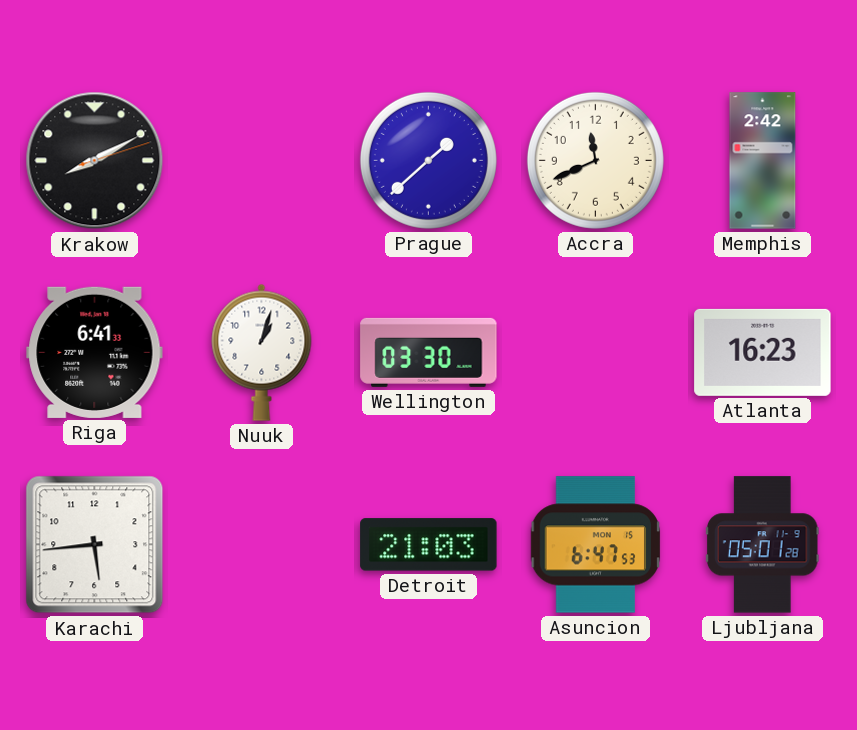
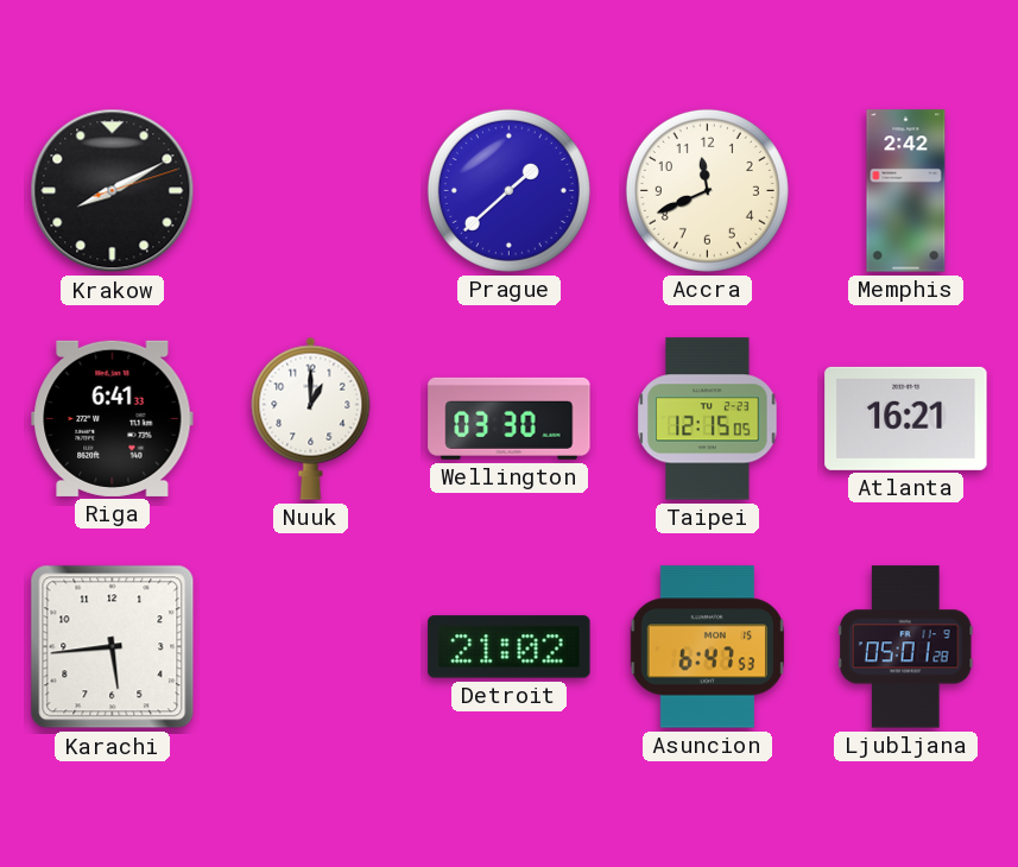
Nuuk: 1:03 -> 1:00 (311, 418)
Taipei: none -> 12:15 (708, 419)
Atlanta: 16:23 -> 16:21 (906, 418)
Detroit: 21:03 -> 21:02 (510, 647)
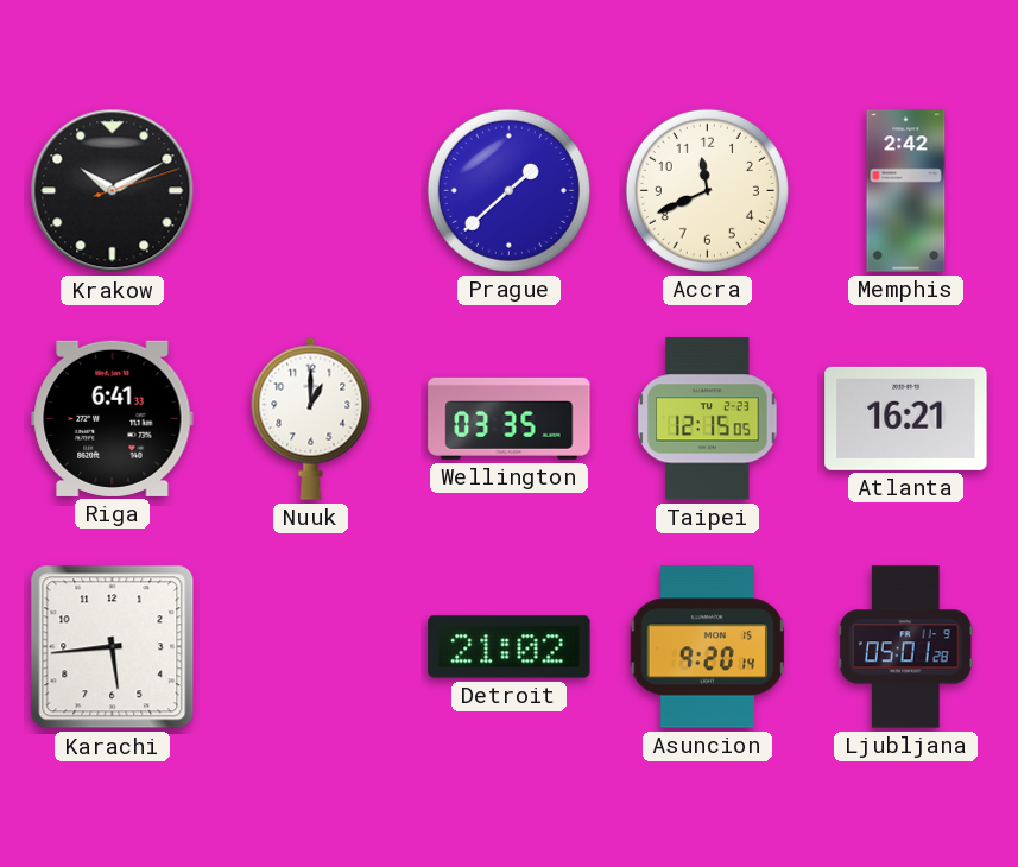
Krakow: 8:10 -> 10:10 (113, 191)
Wellington: 03:30 -> 03:35 (510, 418)
Asuncion: 6:47 -> 9:20 (708, 647)
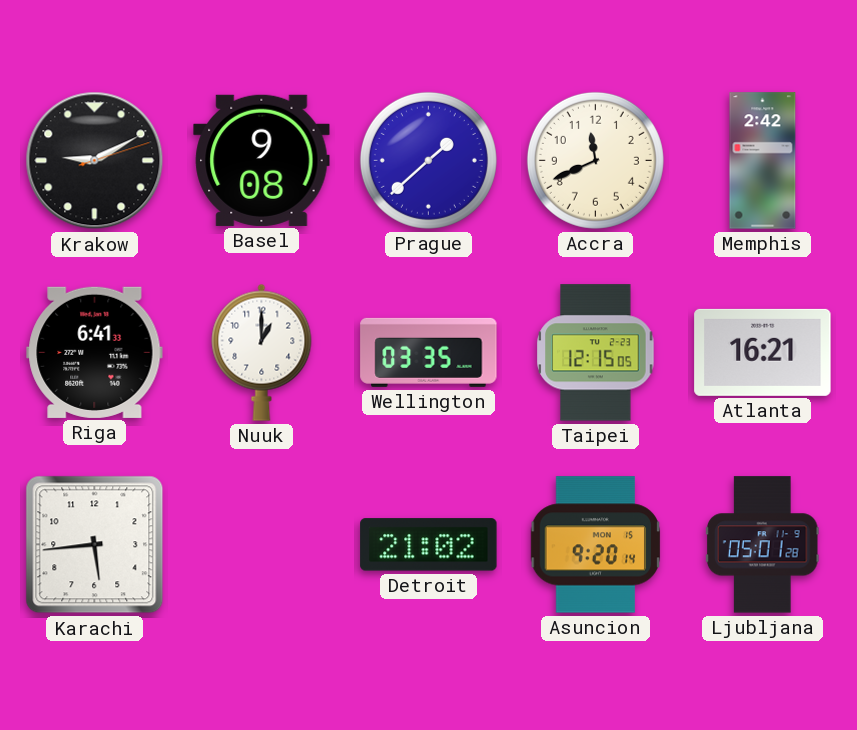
Krakow: 10:10 -> 9:10 (95, 161)
Basel: none -> 9:08 (262, 160)
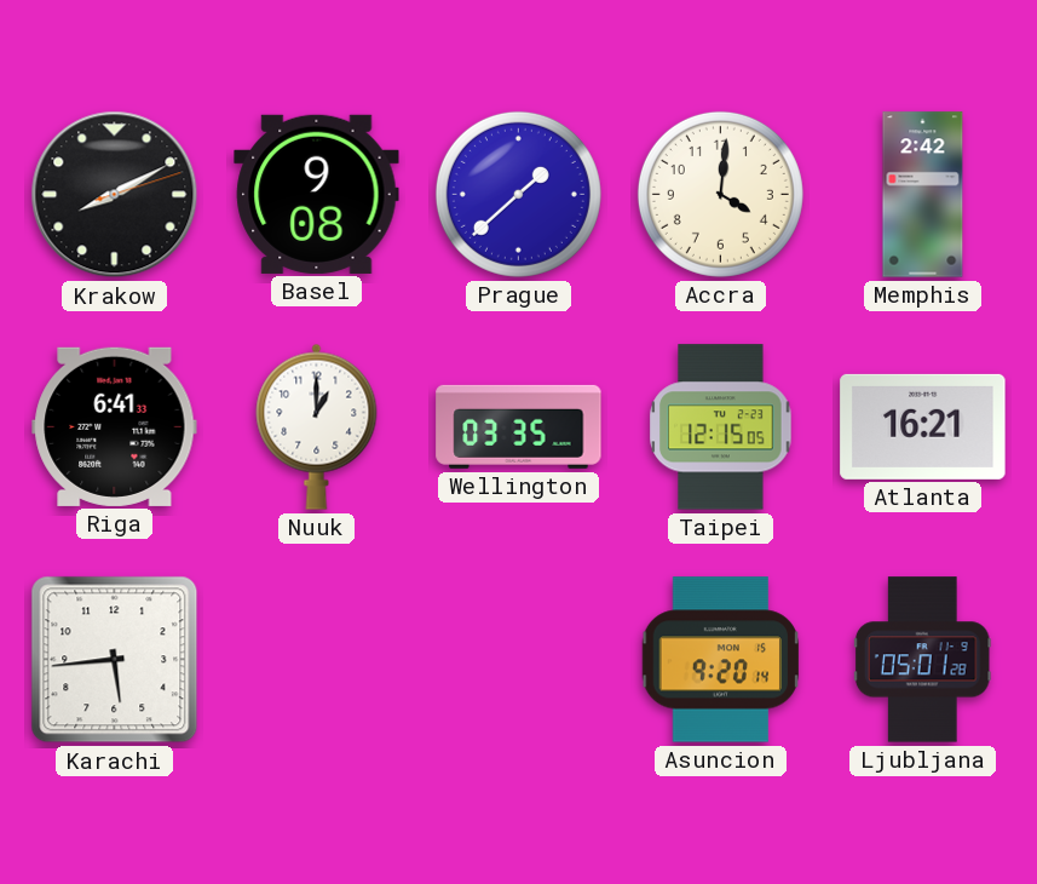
Krakow: 9:10 -> 8:10 (115, 195)
Accra: 11:41 -> 4:01 (720, 194)
Detroit: 21:02 -> none (429, 545)
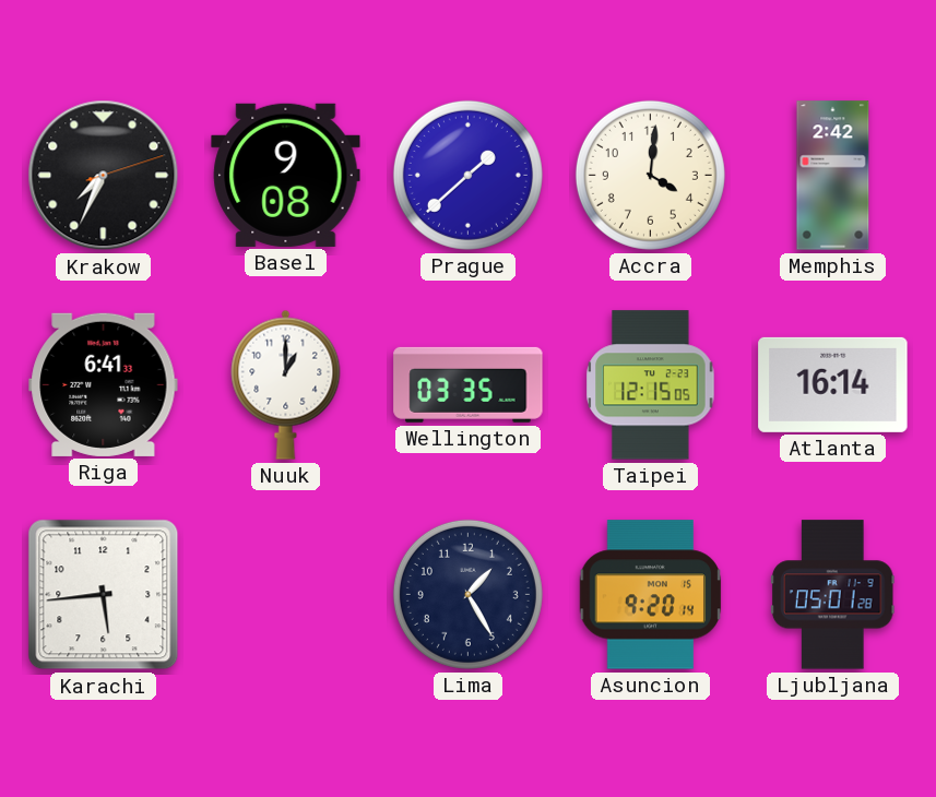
Krakow: 8:10 -> 7:34 (104, 176)
Atlanta: 16:21 -> 16:14 (833, 384)
Lima: none -> 1:25 (467, 594)
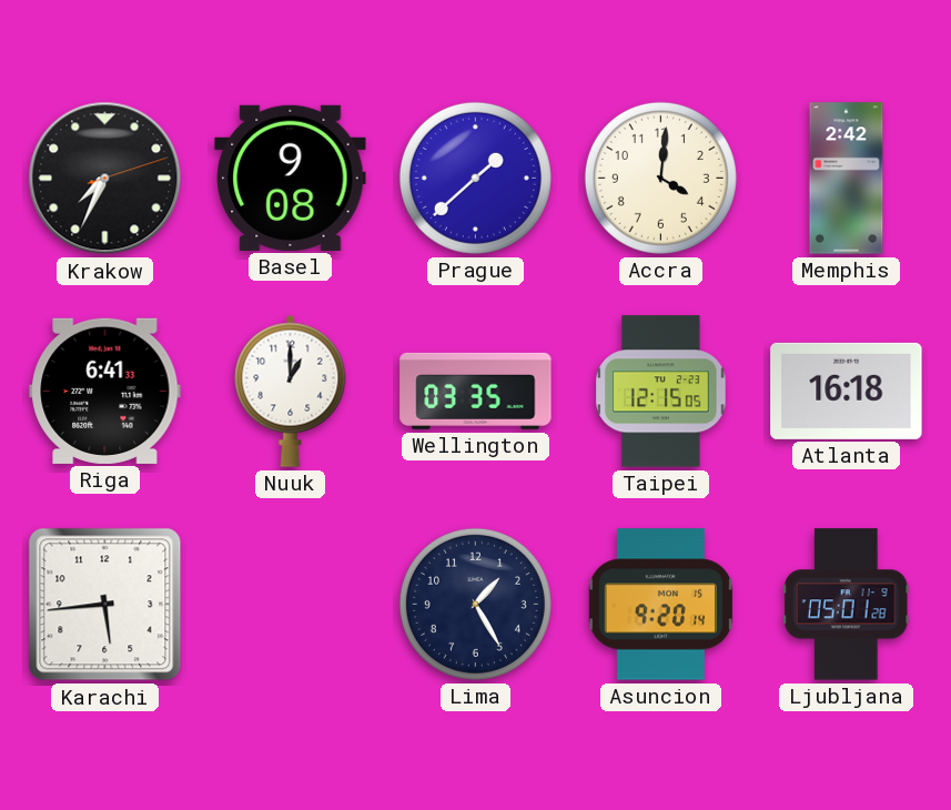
Atlanta: 16:14 -> 16:18 (847, 391)
